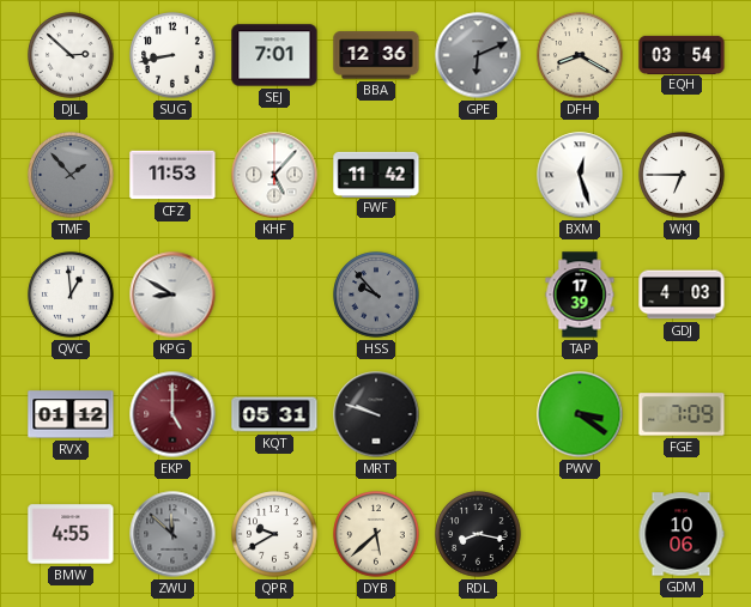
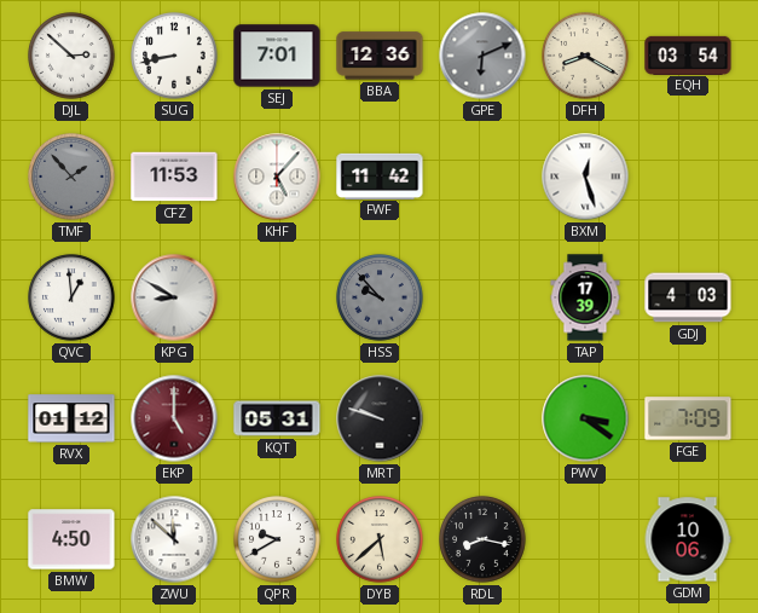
WKJ: 6:45 -> none (682, 175)
BMW: 4:55 -> 4:50 (71, 539)
ZWU dial: grey -> white (174, 539)
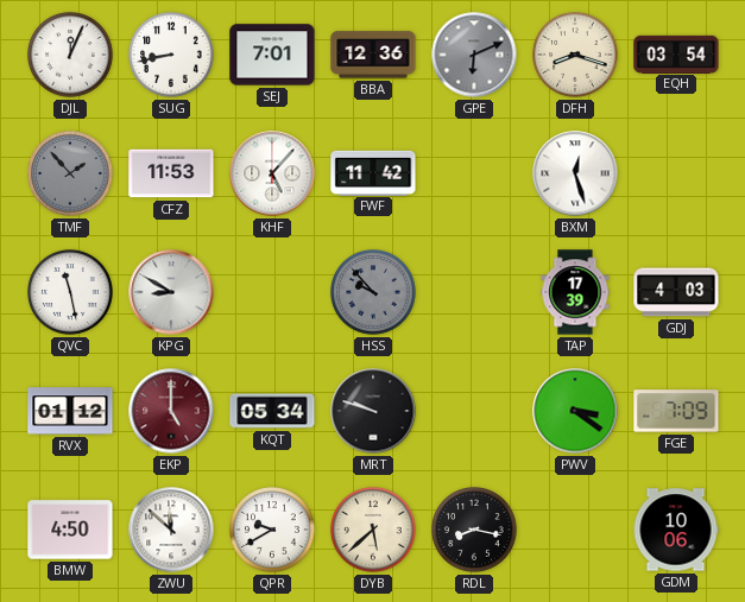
DJL: 2:52 -> 12:04 (70, 55)
DFH: 8:20 -> 8:18 (575, 55)
QVC: 12:59 -> 11:28 (70, 292)
KQT: 05:31 -> 05:34 (272, 411)
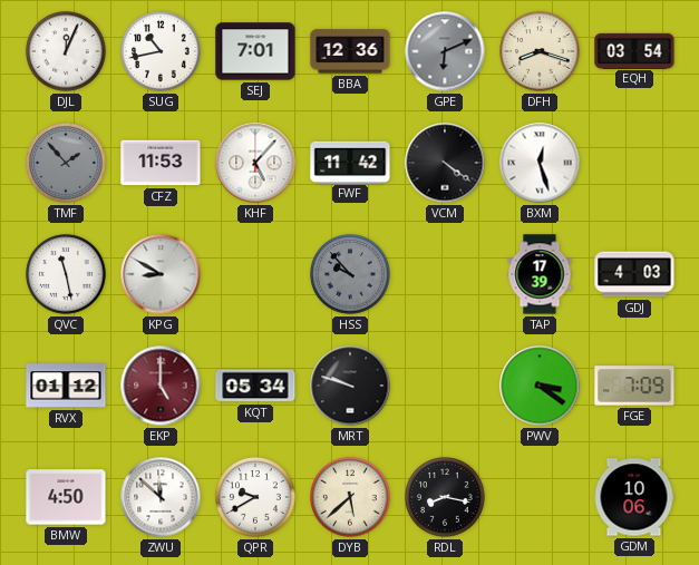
SUG: 8:43 -> 10:43 (161, 51)
VCM: none -> 4:21 (445, 163)
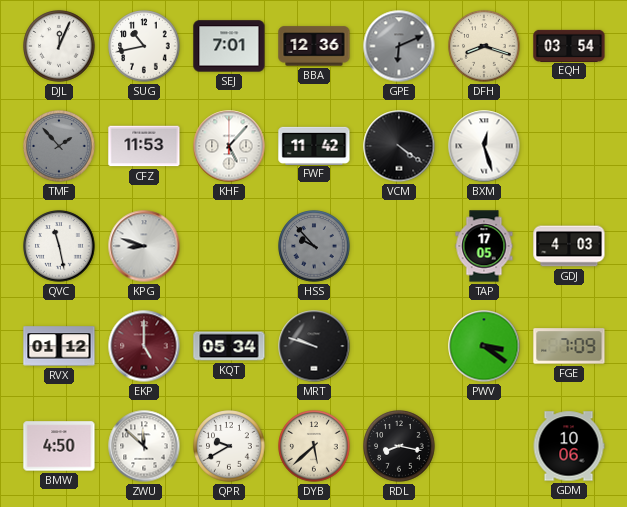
KPG: 8:50 -> 8:48 (144, 246)
TAP: 17:39 -> 17:05 (484, 246)
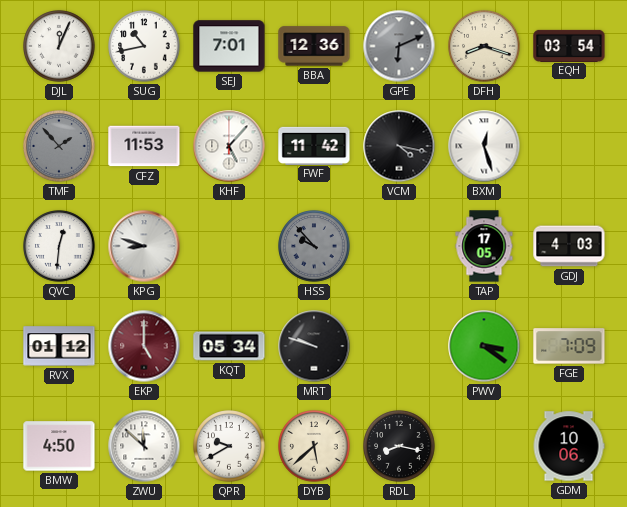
VCM: 4:21 -> 4:17 (399, 146)
QVC: 11:28 -> 12:31 (59, 246)
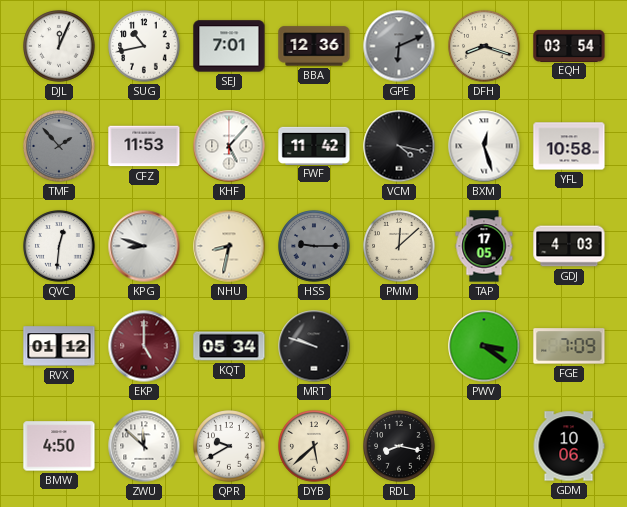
YFL: none -> 10:58 (569, 146)
NHU: none -> 8:32 (229, 246)
HSS: 9:53 -> 9:15 (314, 246)
PMM: none -> 12:08 (399, 246)
